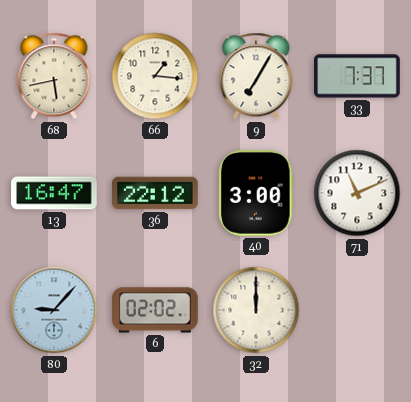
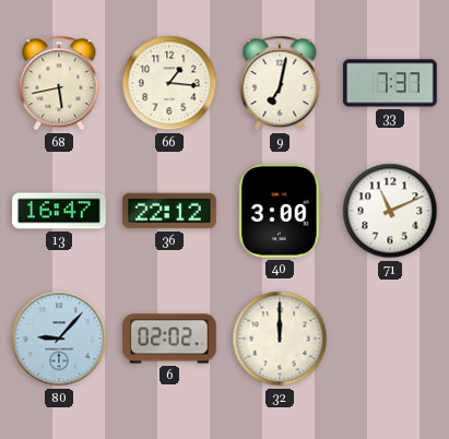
9: 7:05 -> 7:02 (280, 83)
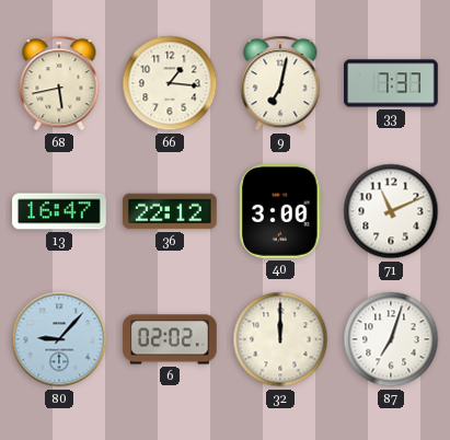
87: none -> 7:03 (391, 339)
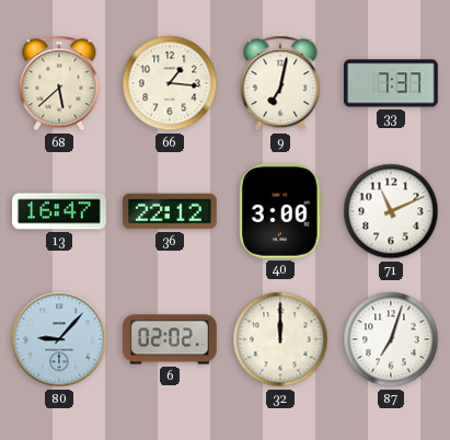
68: 5:43 -> 5:38 (59, 83)
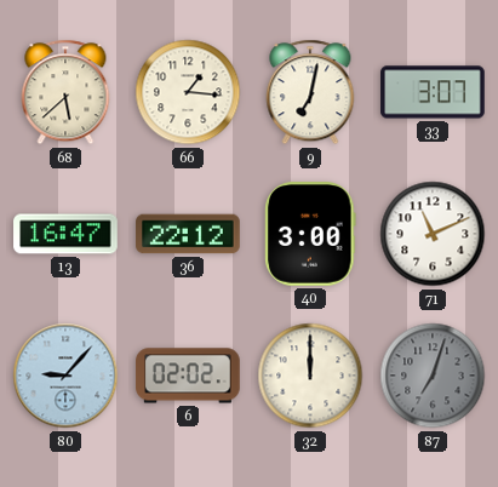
33: 7:37 -> 3:07 (433, 92)
87 dial: white -> grey (433, 376)
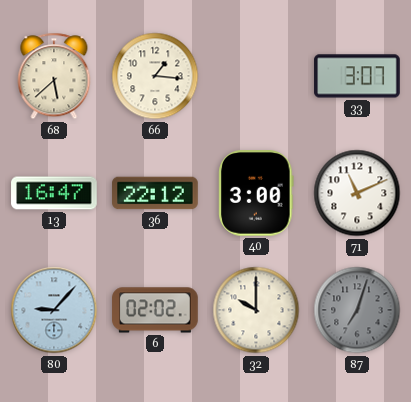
9: 7:02 -> none (310, 92)
32: 12:00 -> 10:00 (256, 310)
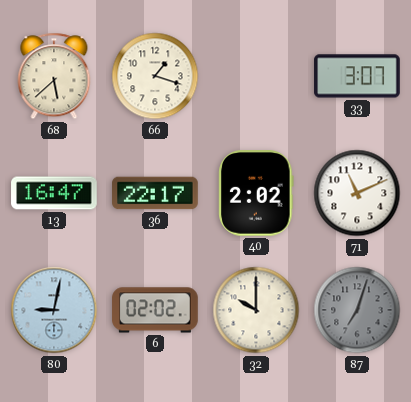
66: 1:16 -> 1:18 (155, 76)
36: 22:12 -> 22:17 (155, 193)
40: 3:00 -> 2:02 (256, 193)
80: 9:07 -> 9:02 (54, 310)
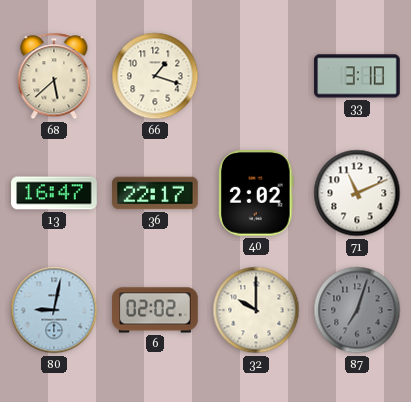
33: 3:07 -> 3:10 (357, 76)
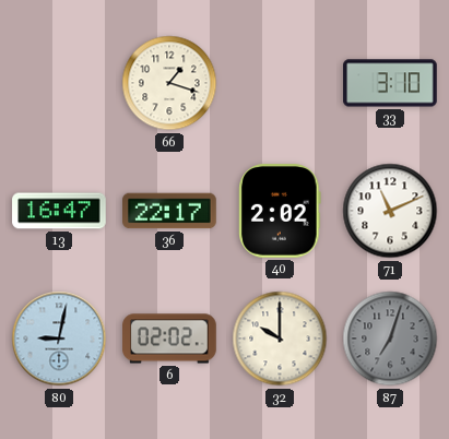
68: 5:38 -> none (54, 76)
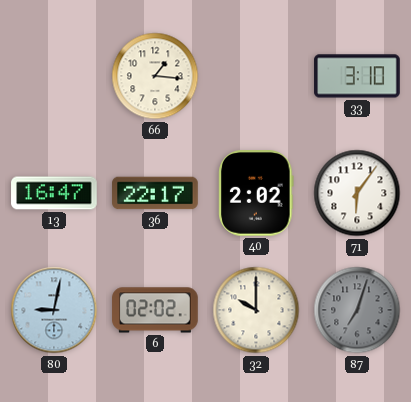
66: 1:18 -> 1:16 (155, 76)
71: 11:11 -> 6:06 (357, 193)
